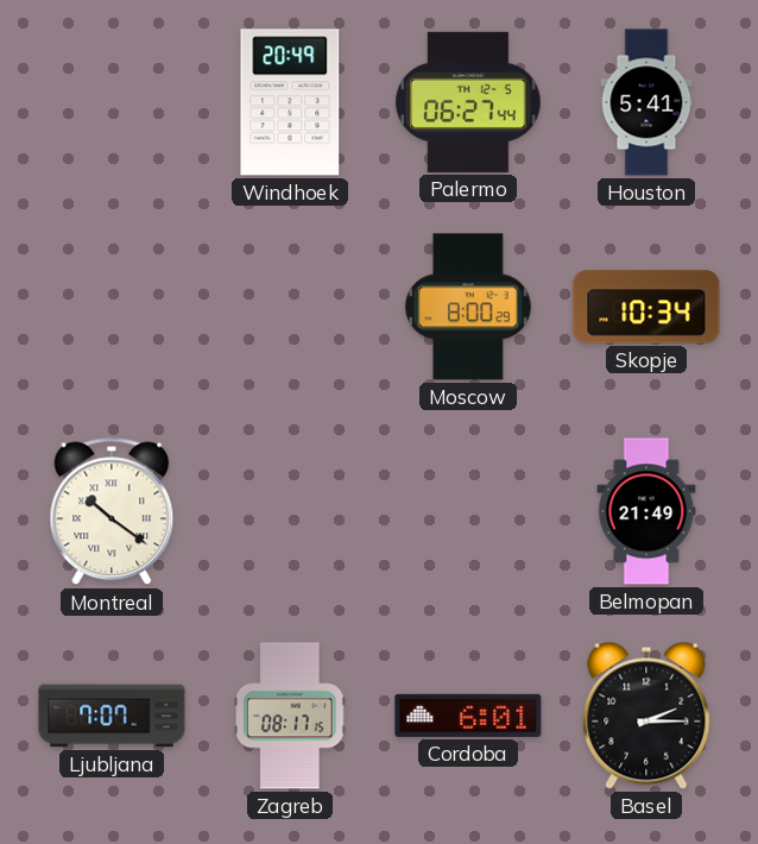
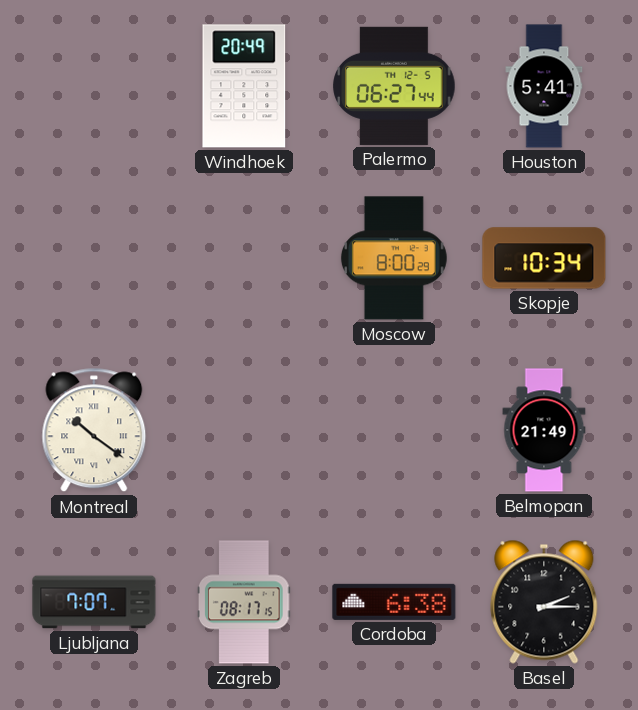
Cordoba: 6:01 -> 6:38 (394, 602)
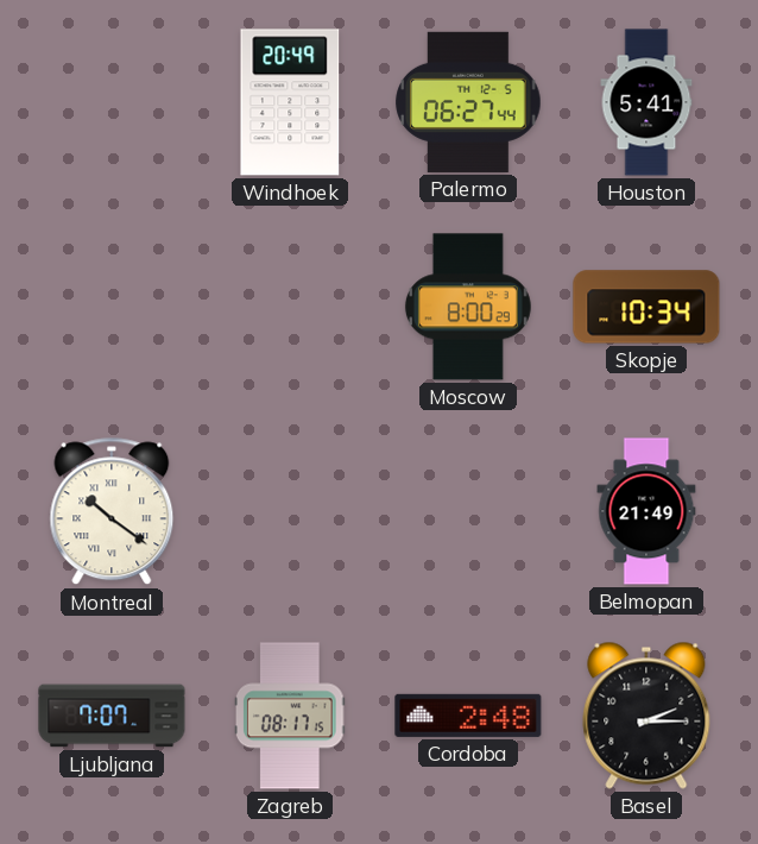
Cordoba: 6:38 -> 2:48 (468, 716)
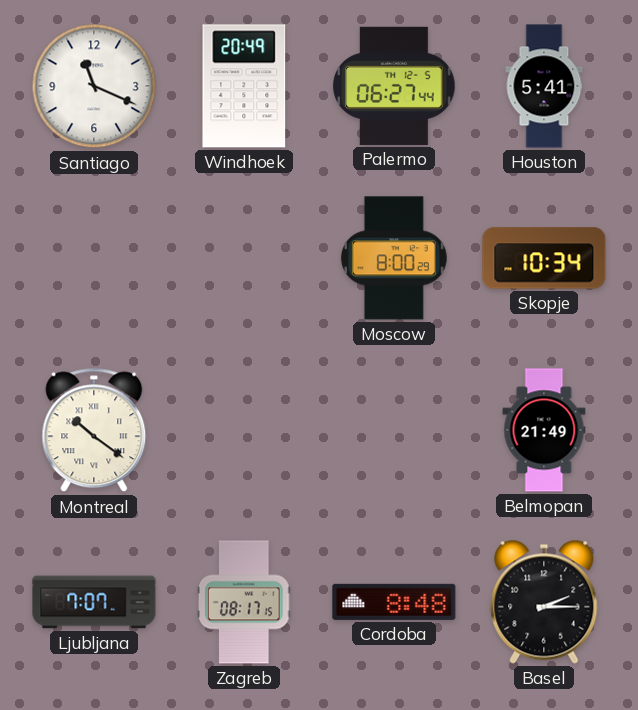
Santiago: none -> 11:19 (94, 86)
Cordoba: 2:48 -> 8:48 (394, 602)
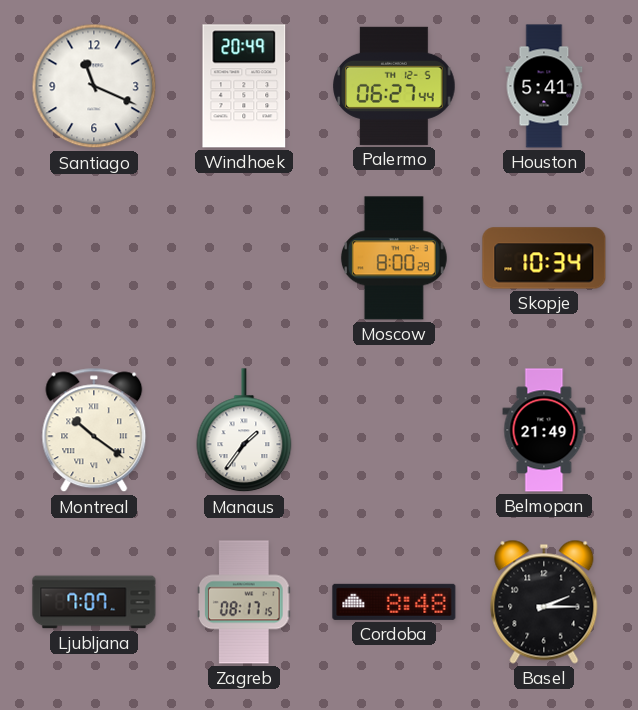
Manaus: none -> 1:36 (244, 431)
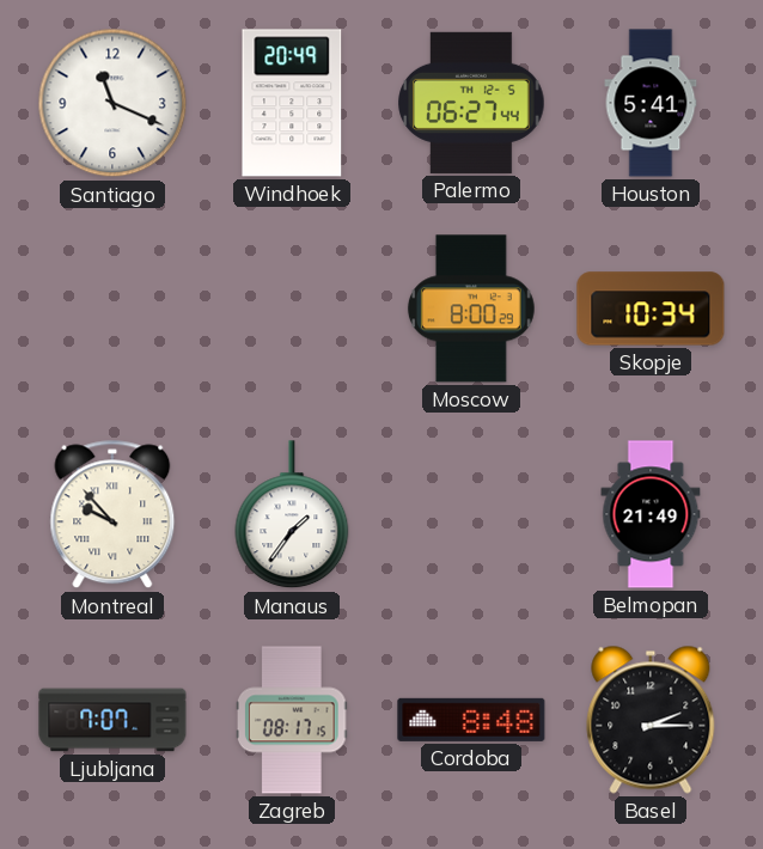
Montreal: 10:21 -> 9:53 (112, 514)
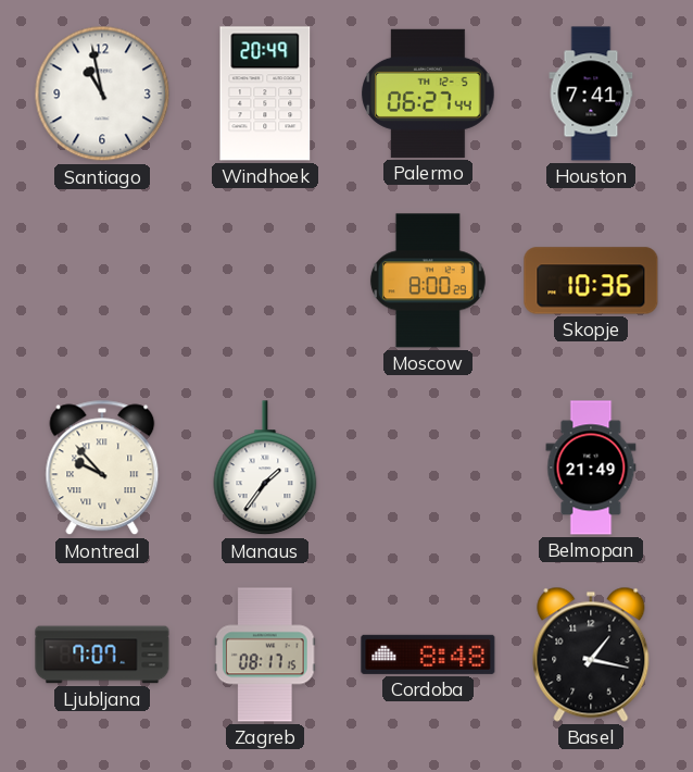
Santiago: 11:19 -> 10:58 (102, 94)
Houston: 5:41 -> 7:41 (591, 94)
Skopje: 10:34 -> 10:36 (591, 281)
Basel: 2:15 -> 1:17 (591, 655)
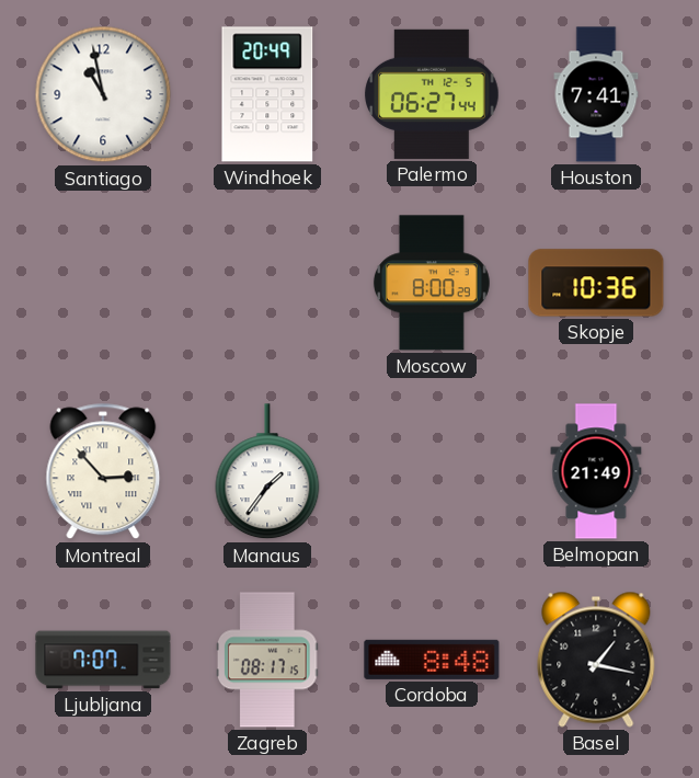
Montreal: 9:53 -> 2:53 (103, 471)
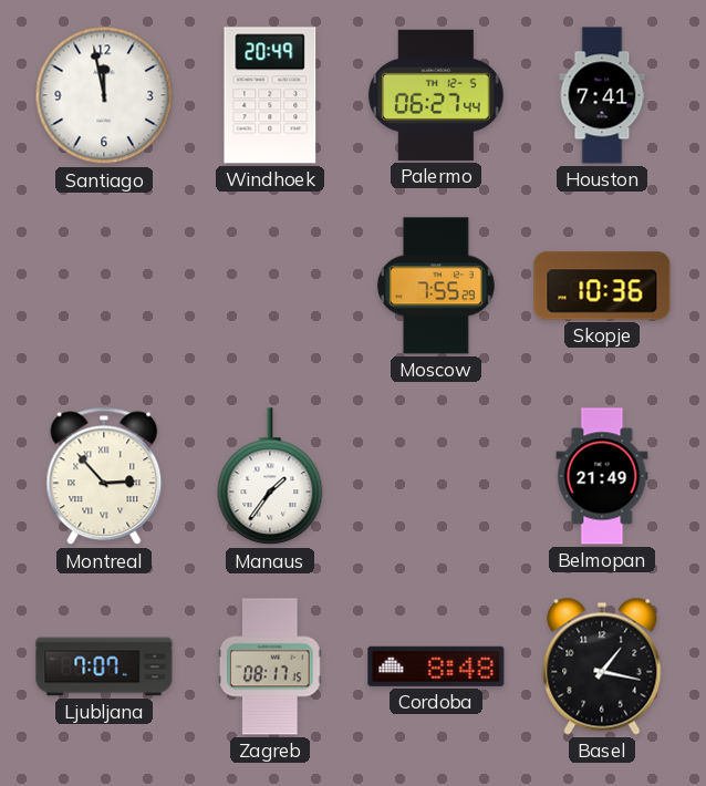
Santiago: 10:58 -> 11:58 (104, 95)
Moscow: 8:00 -> 7:55 (436, 286)
